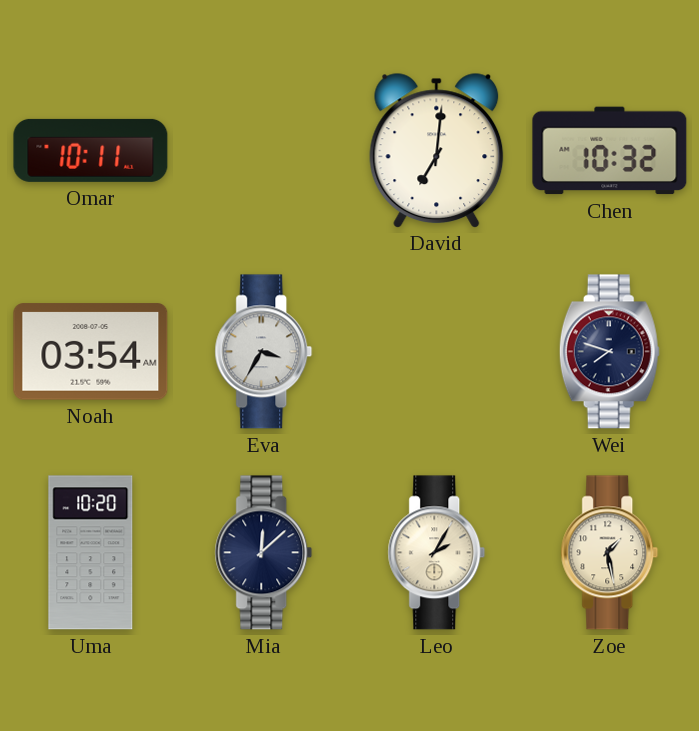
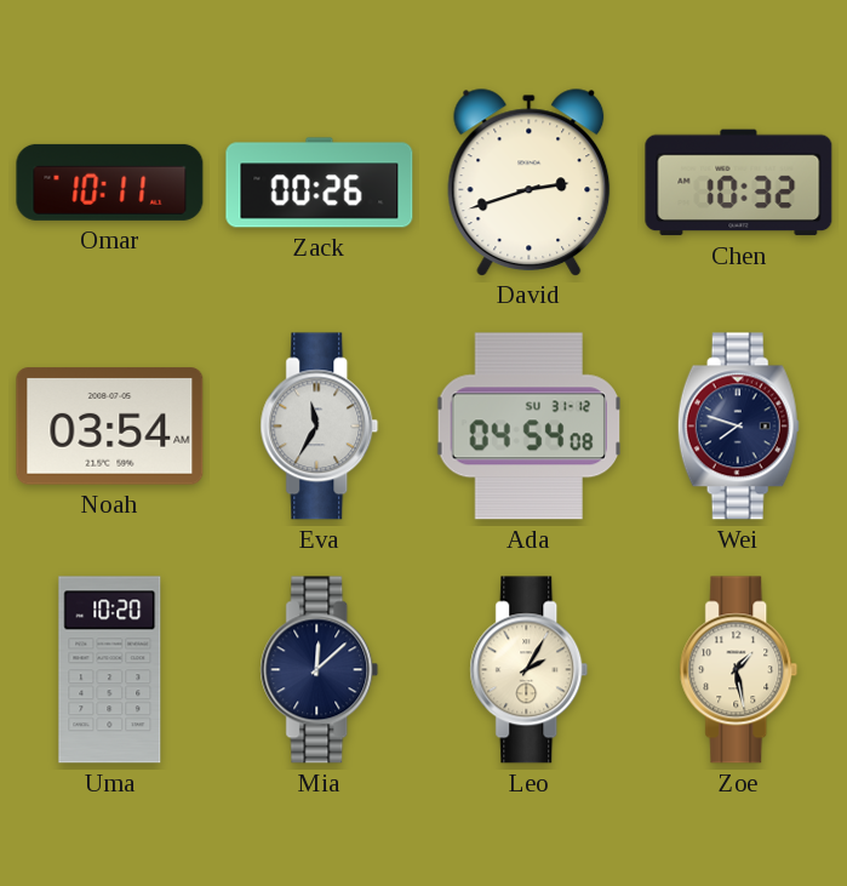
Zack: none -> 00:26 (320, 183)
David: 7:01 -> 2:42 (530, 182)
Eva: 3:35 -> 11:35 (320, 427)
Ada: none -> 04:54 (528, 427)
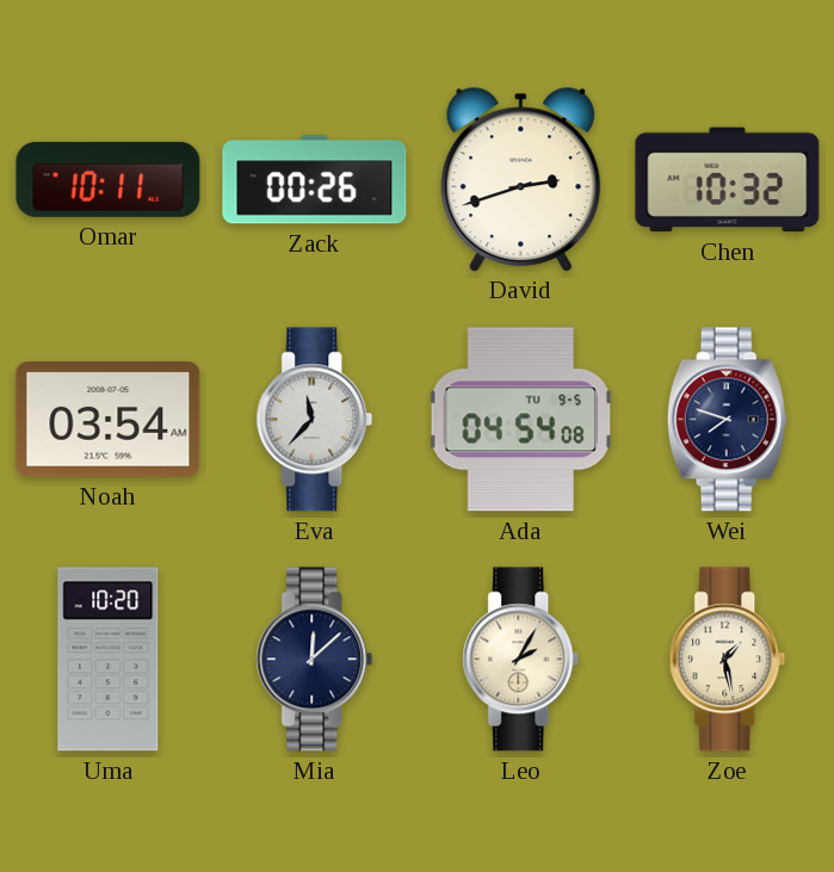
Eva: 11:35 -> 11:37 (315, 420)
Ada date: SU 31-12 -> TU 9-5 (520, 420)
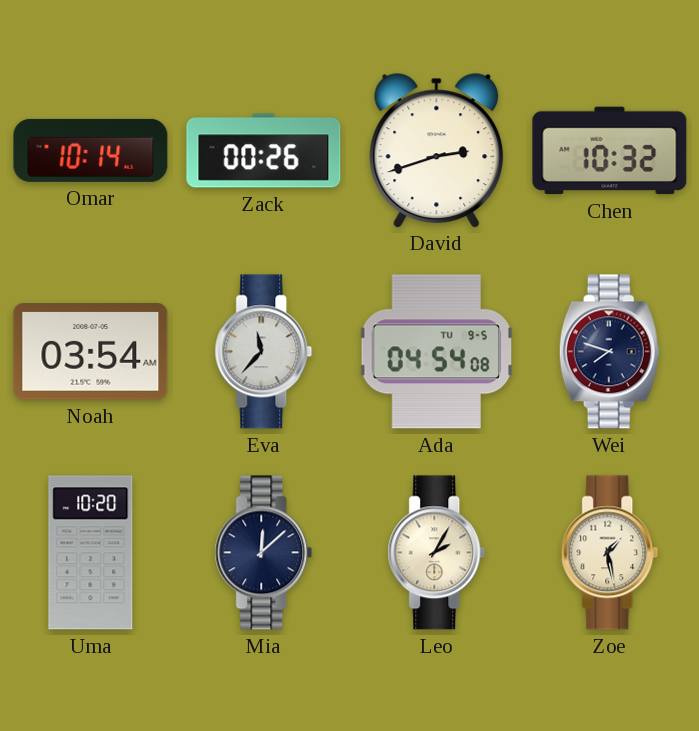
Omar: 10:11 -> 10:14 (91, 150)
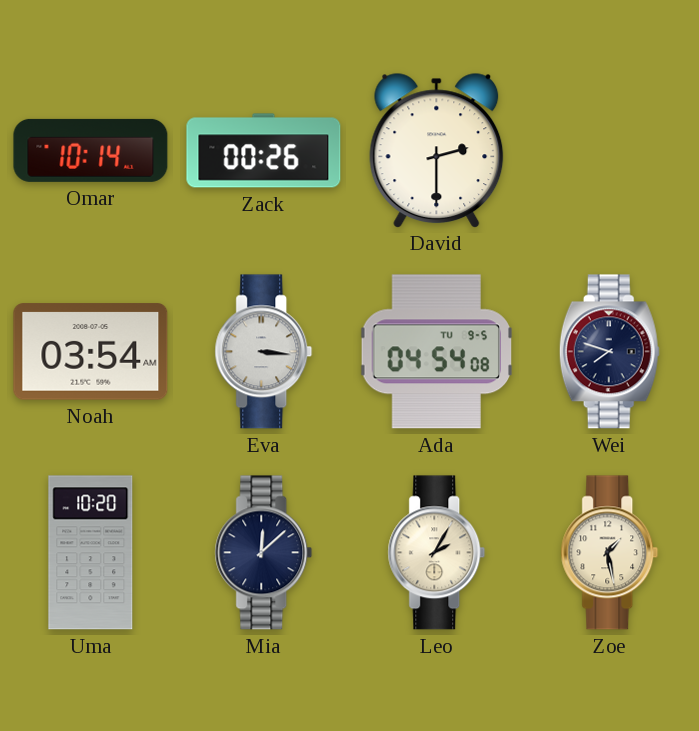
David: 2:42 -> 2:30 (437, 150)
Chen: 10:32 -> none (610, 151)
Eva: 11:37 -> 3:16 (264, 352)
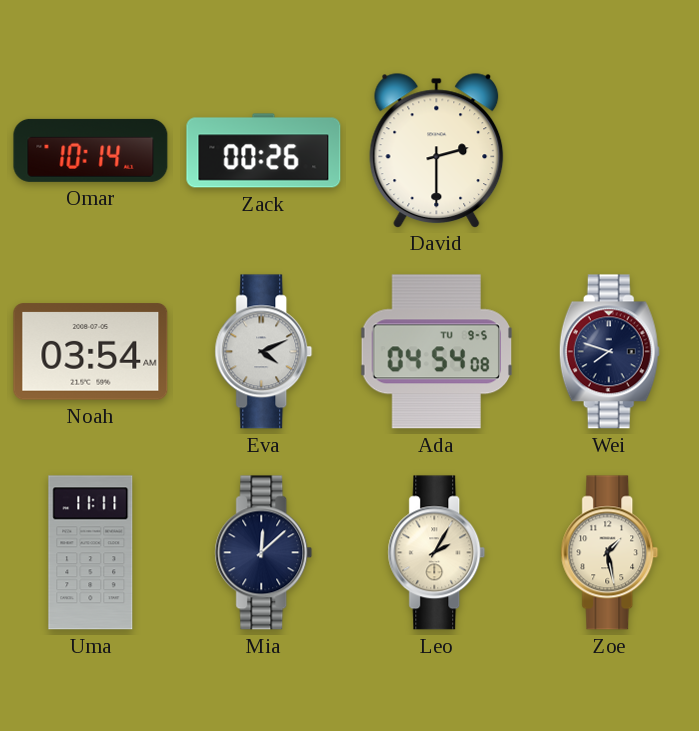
Eva: 3:16 -> 4:11 (264, 352)
Uma: 10:20 -> 11:11 (91, 553)
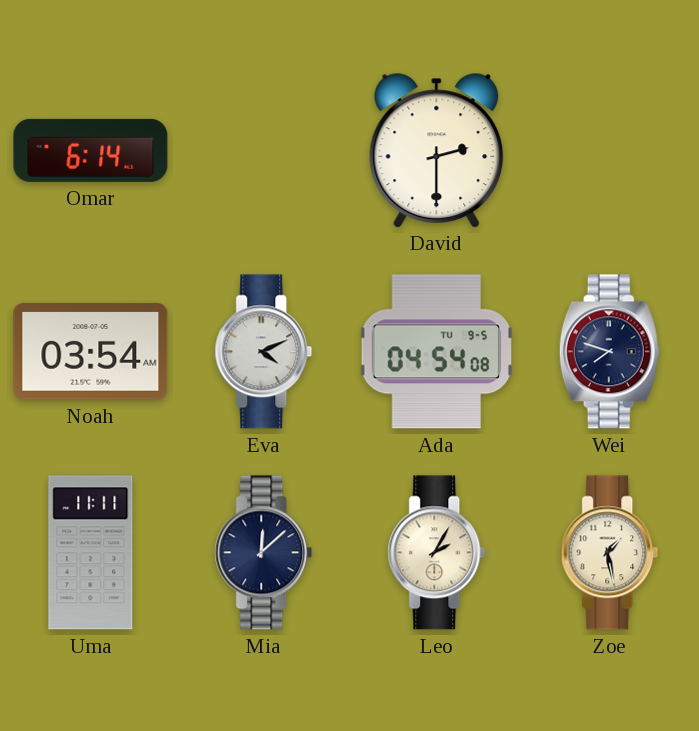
Omar: 10:14 -> 6:14 (91, 150)
Zack: 00:26 -> none (264, 151)
